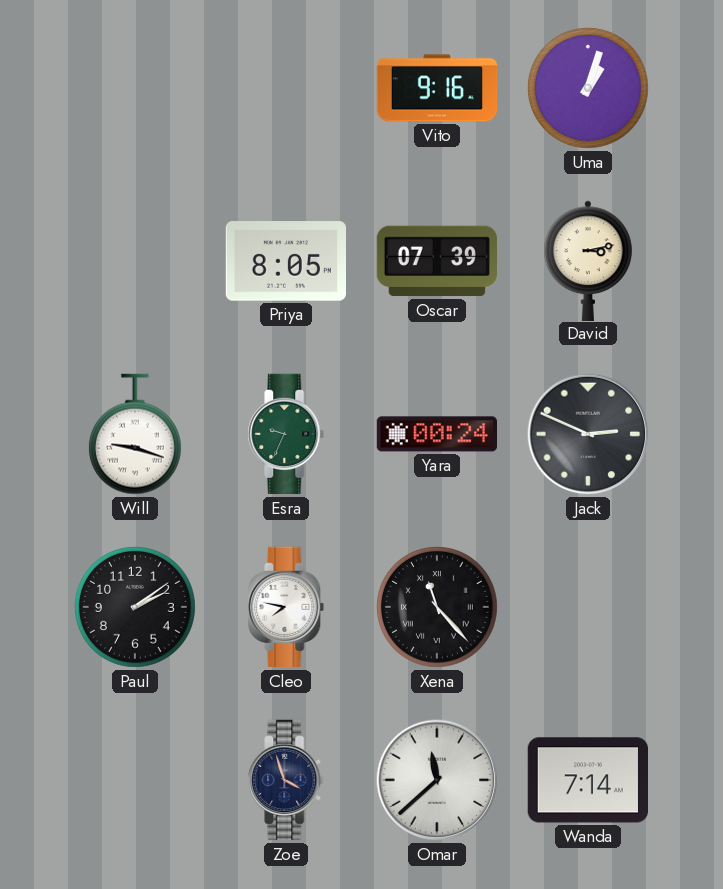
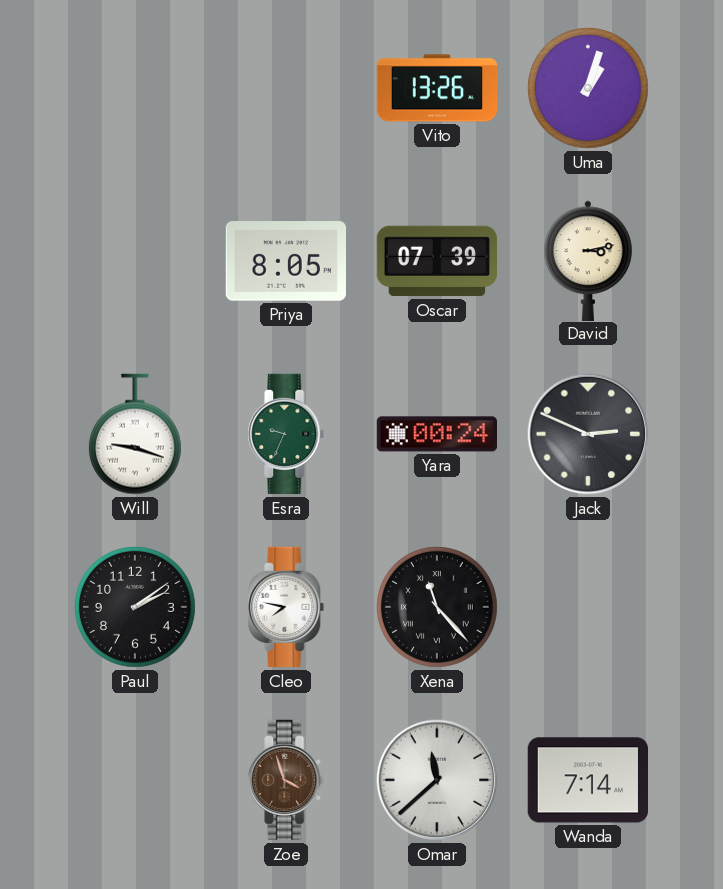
Vito: 9:16 -> 13:26 (437, 88)
Zoe dial: navy -> brown (286, 780)
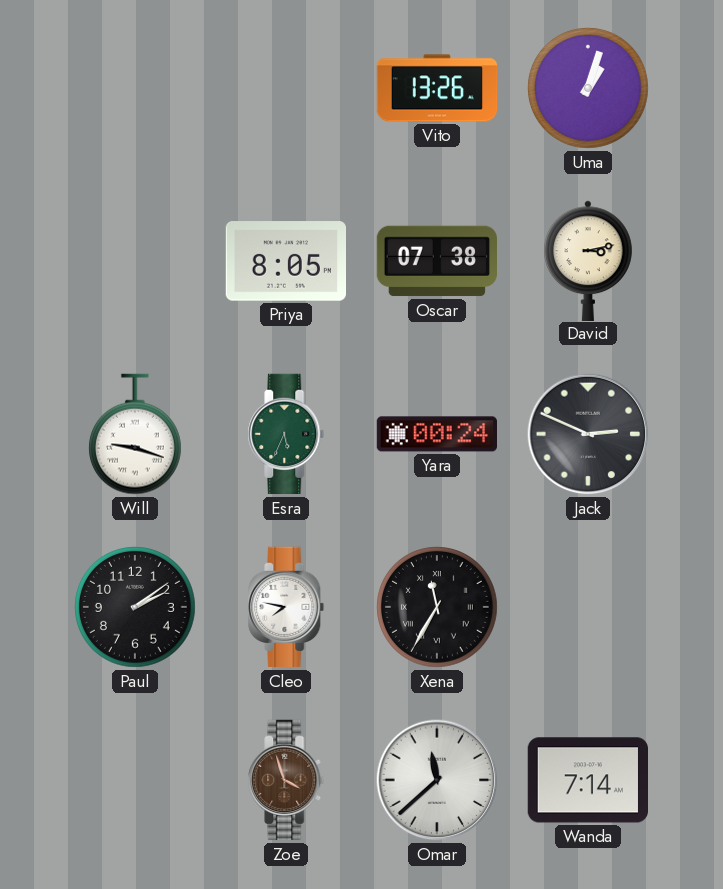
Oscar: 07:39 -> 07:38 (436, 261)
Esra: 9:34 -> 5:34 (286, 434)
Xena: 11:23 -> 11:35 (438, 608)
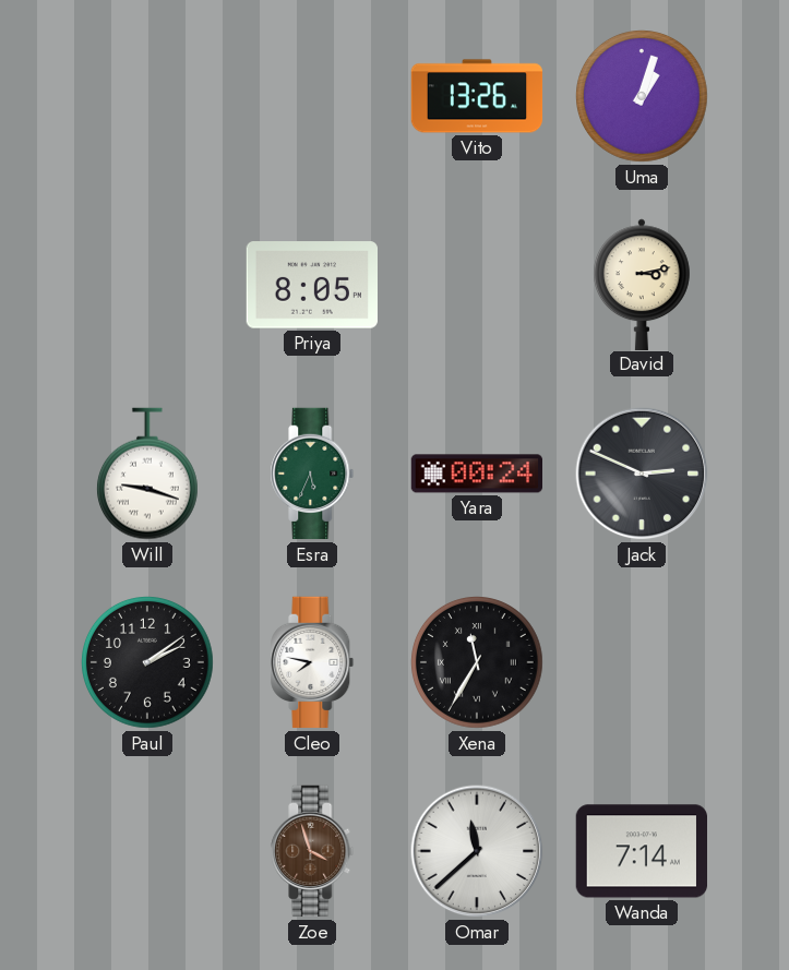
Oscar: 07:38 -> none (436, 261)
